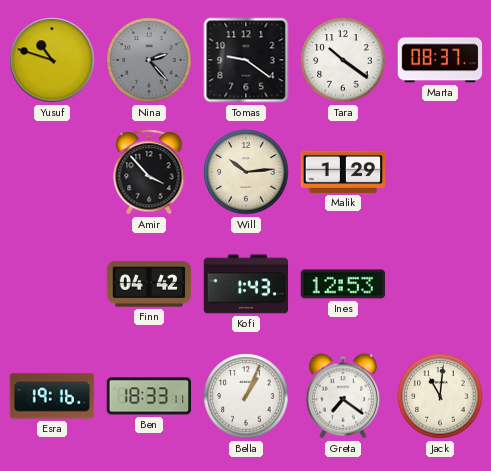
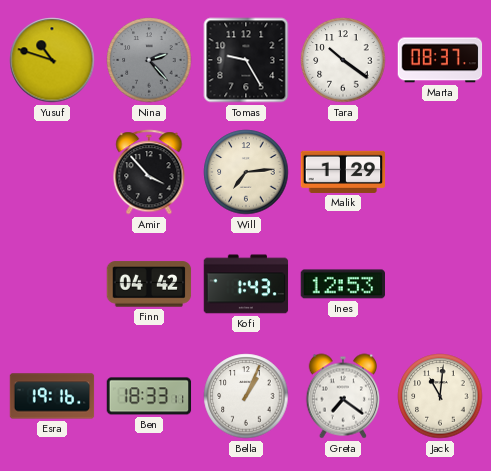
Tomas: 9:21 -> 9:25 (246, 60)
Will: 10:14 -> 7:14 (246, 172)
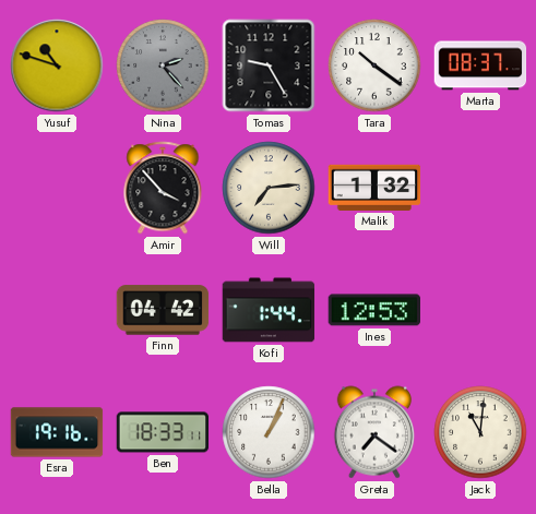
Malik: 1:29 -> 1:32 (374, 188)
Kofi: 1:43 -> 1:44 (269, 310)
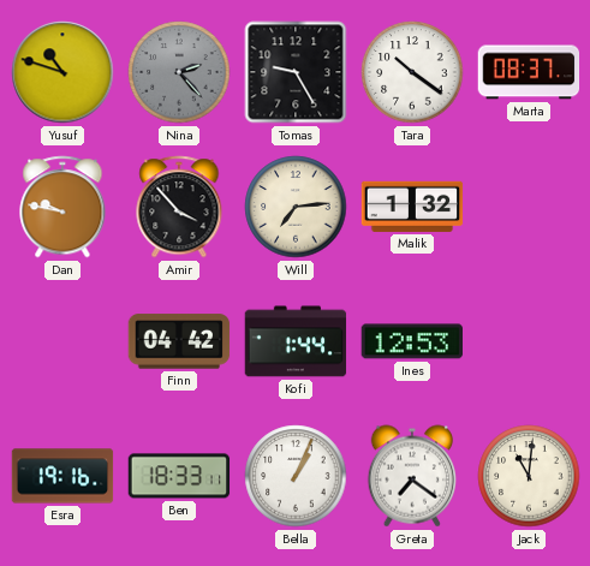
Dan: none -> 9:47 (62, 207)
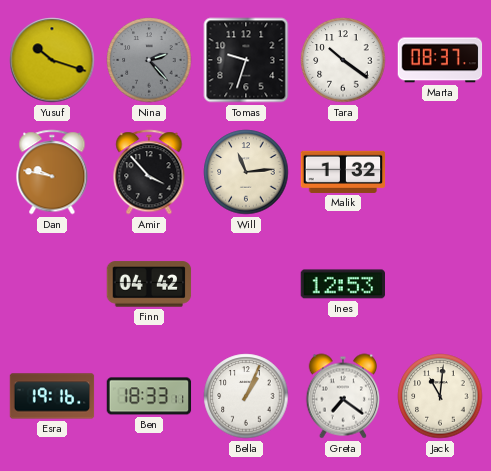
Yusuf: 10:48 -> 10:18 (52, 60)
Tomas: 9:25 -> 9:33 (246, 60)
Will: 7:14 -> 11:14 (246, 172)
Kofi: 1:44 -> none (296, 341)
